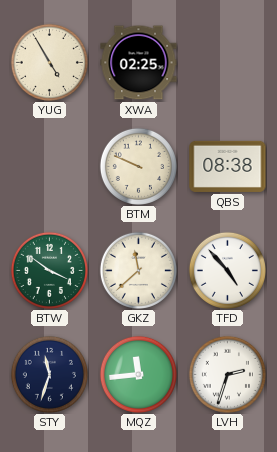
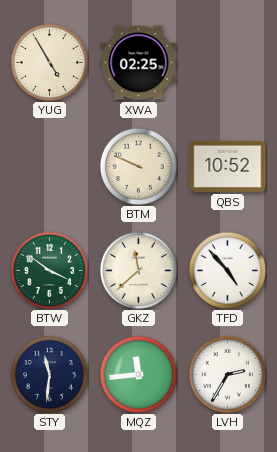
QBS: 08:38 -> 10:52 (228, 166)
STY: 11:33 -> 11:31 (49, 374)
LVH: 2:33 -> 2:35 (227, 374)
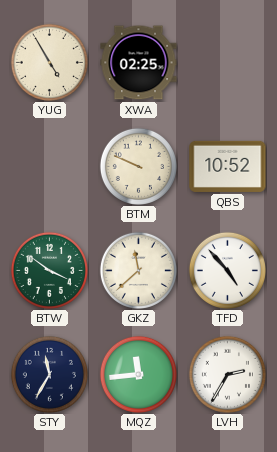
STY: 11:31 -> 11:35 (49, 374)
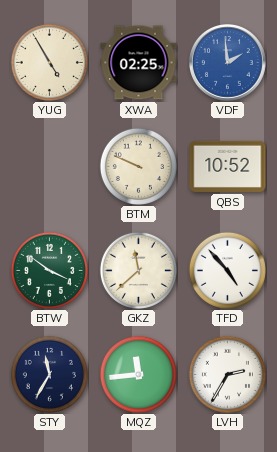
VDF: none -> 1:59 (228, 63)
